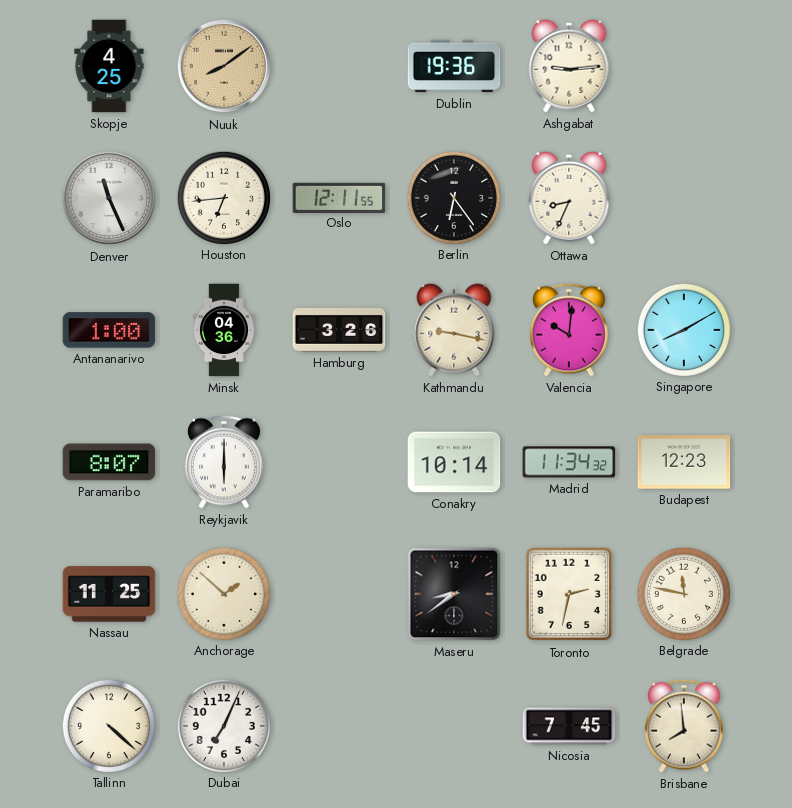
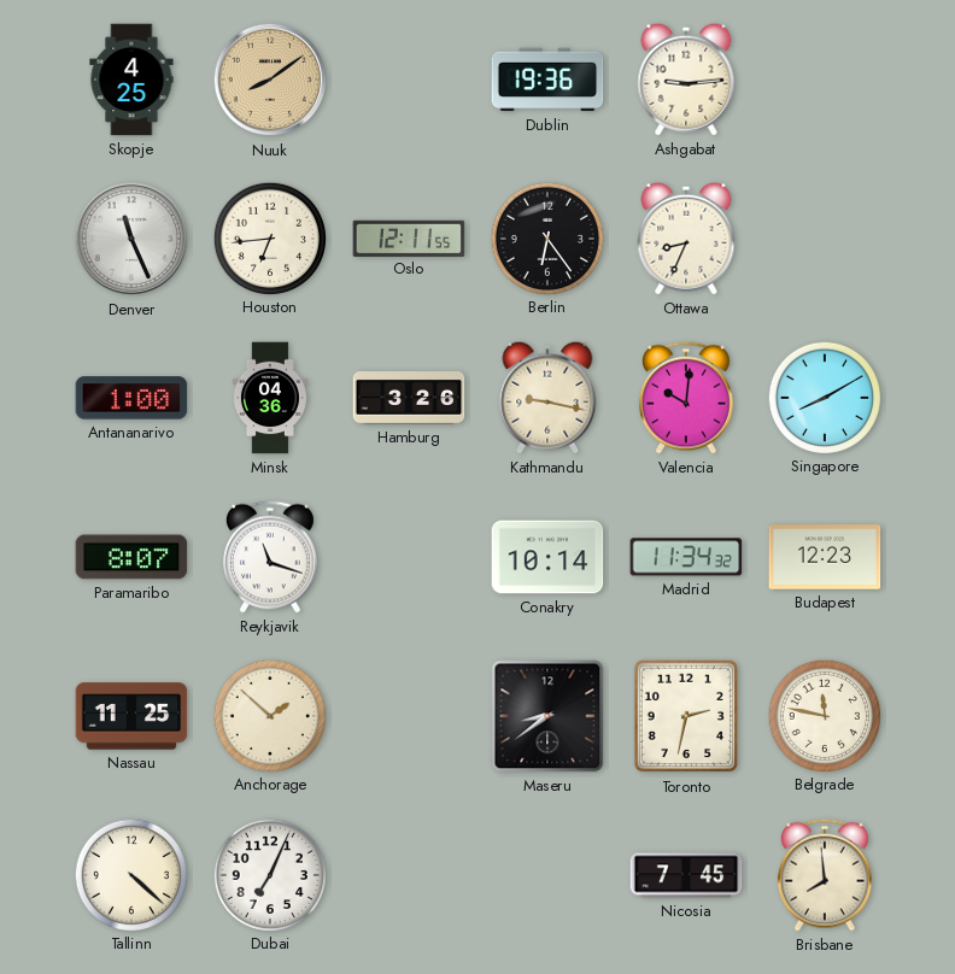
Reykjavik: 6:00 -> 11:18 (270, 557)
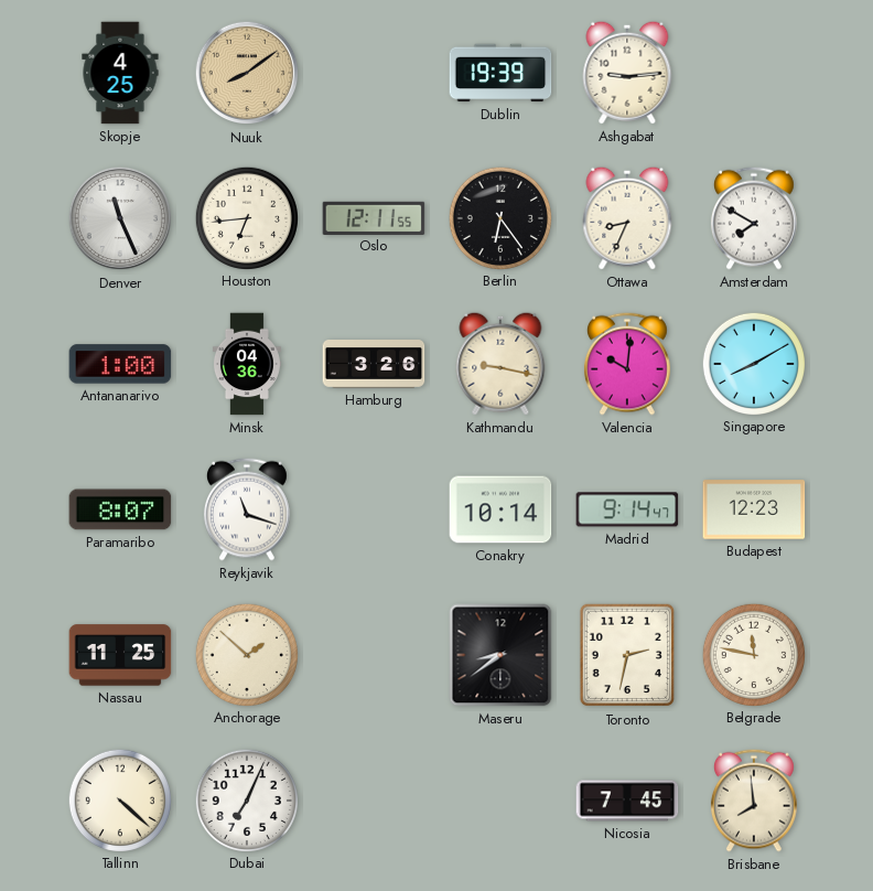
Dublin: 19:36 -> 19:39 (500, 73)
Amsterdam: none -> 7:50 (754, 218)
Madrid: 11:34 -> 9:14 (627, 509)
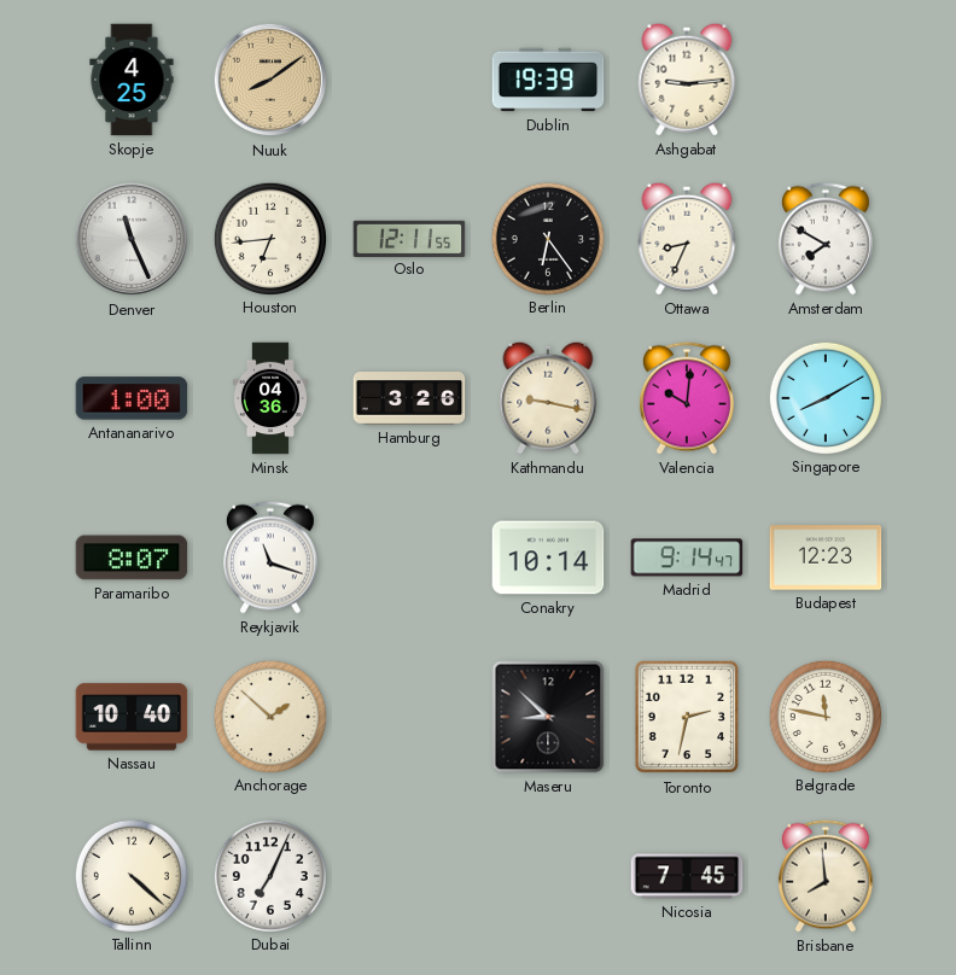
Nassau: 11:25 -> 10:40 (132, 717)
Maseru: 8:39 -> 8:52 (548, 717)
